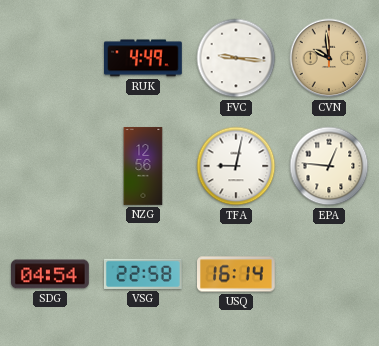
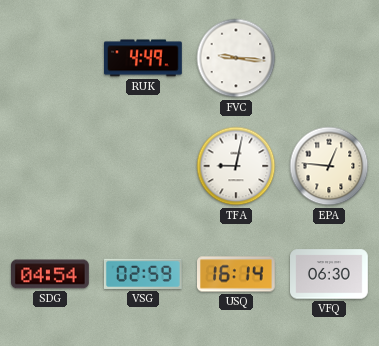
CVN: 9:59 -> none (329, 58)
NZG: 12:56 -> none (143, 166)
VSG: 22:58 -> 02:59 (143, 274)
VFQ: none -> 06:30 (330, 274)
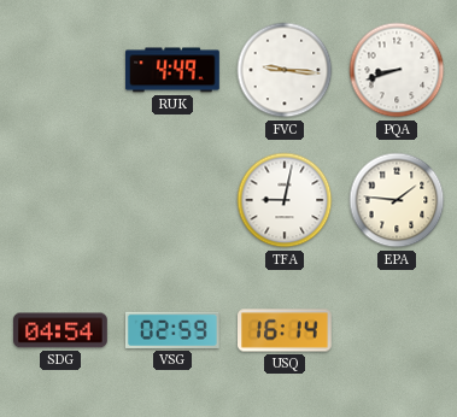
PQA: none -> 8:42 (397, 70)
EPA: 12:46 -> 1:46 (397, 200)
VFQ: 06:30 -> none (330, 274)
